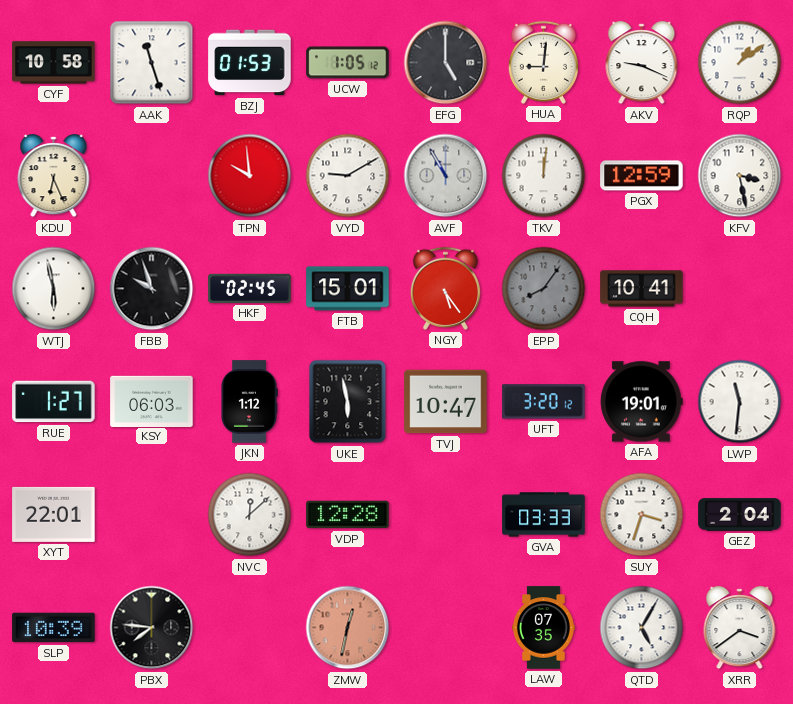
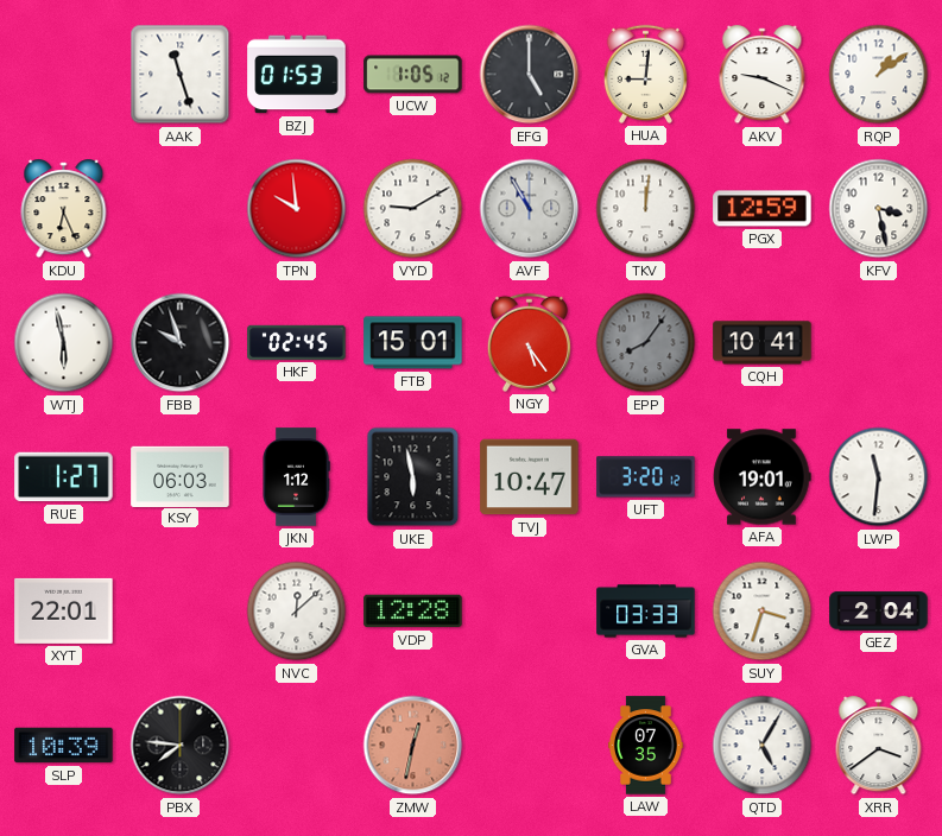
CYF: 10:58 -> none (54, 63)
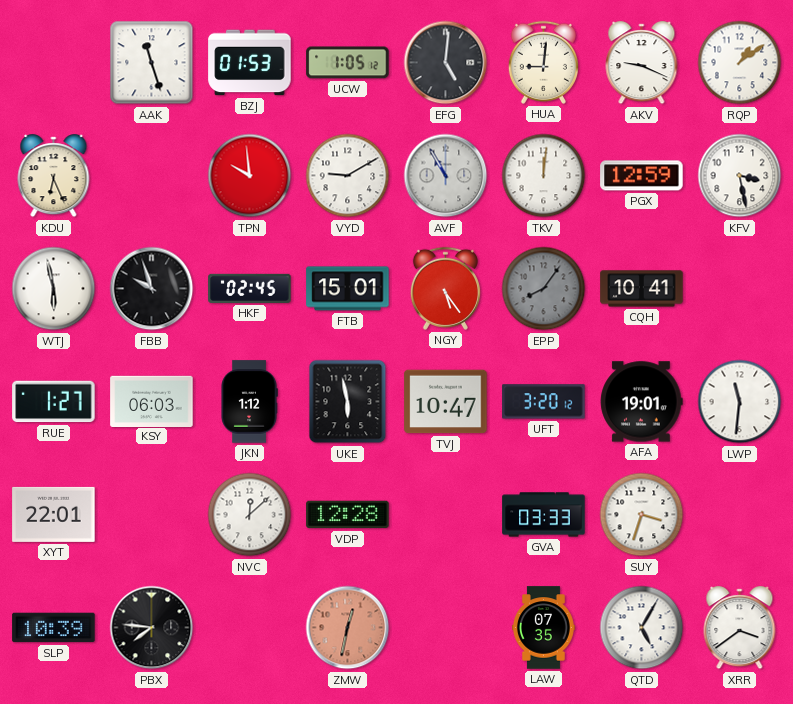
EFG: 5:00 -> 5:01 (446, 63)
GEZ: 2:04 -> none (879, 612)
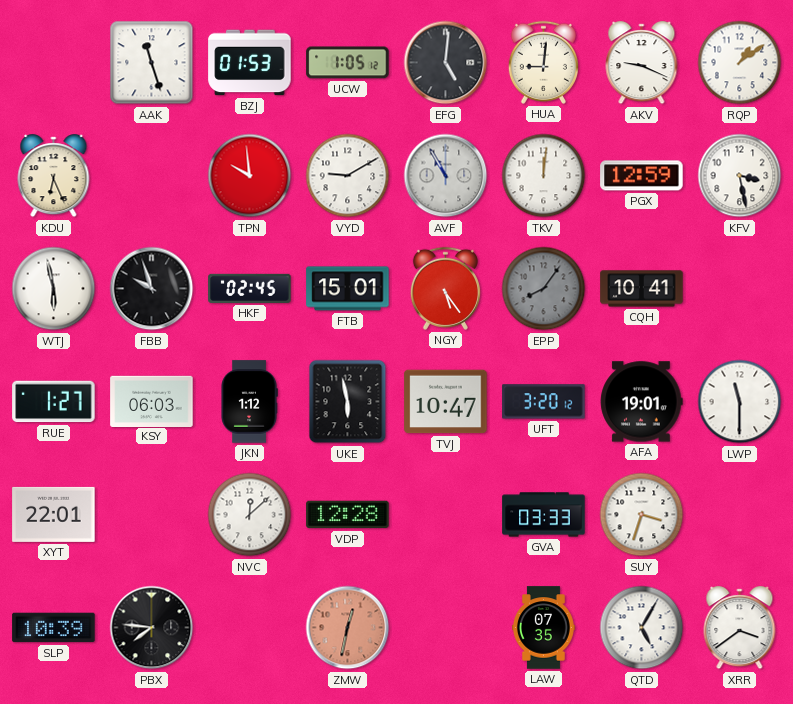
LWP: 11:31 -> 11:30 (740, 402)
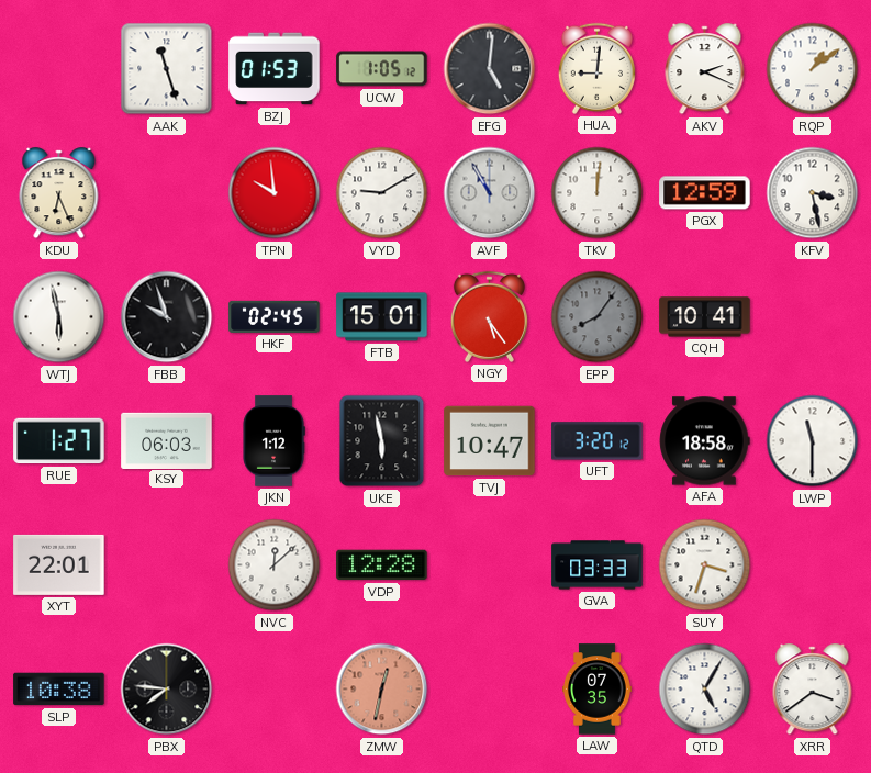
AKV: 9:19 -> 2:19 (705, 69)
AFA: 19:01 -> 18:58 (705, 441)
SLP: 10:39 -> 10:38 (59, 690)
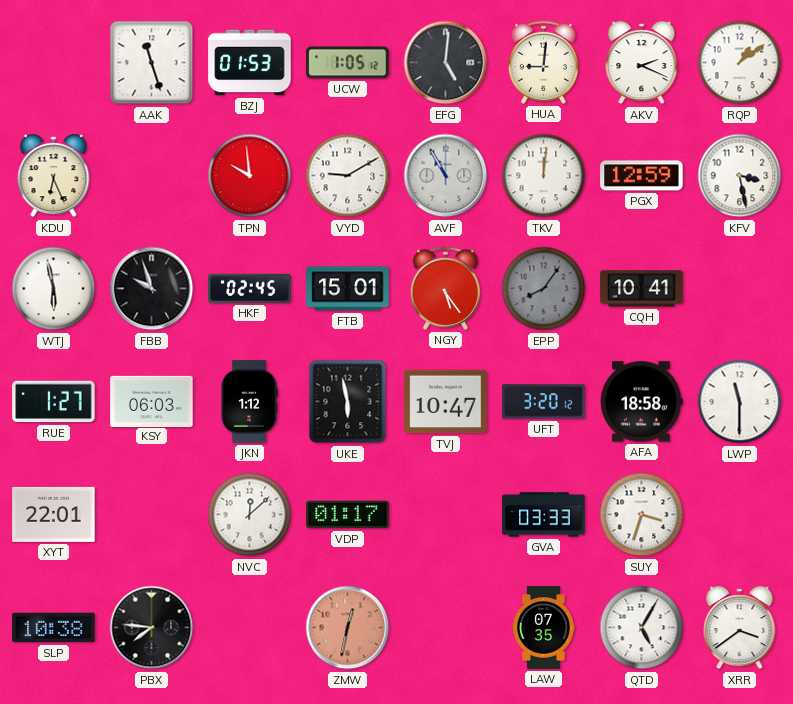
VDP: 12:28 -> 01:17 (348, 515)
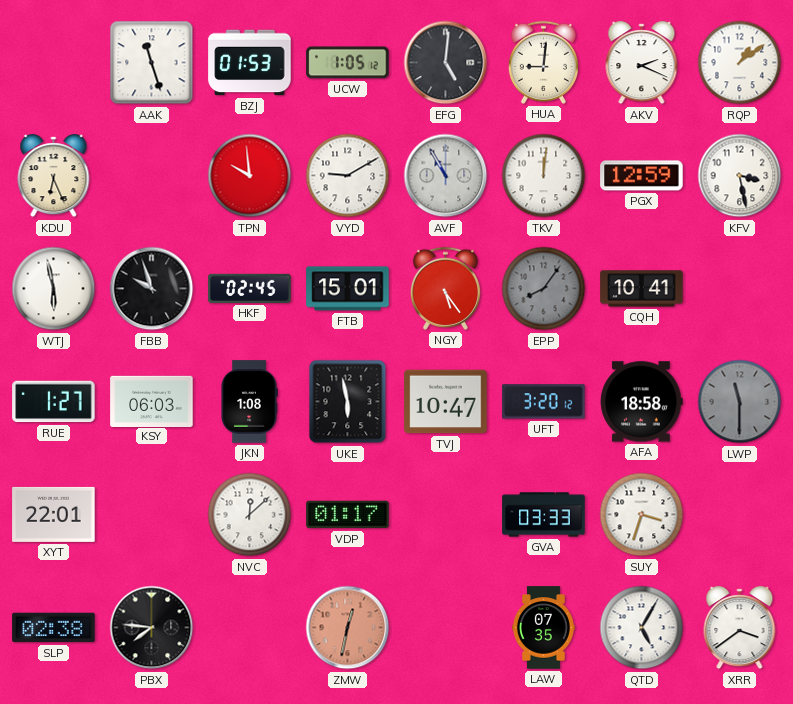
JKN: 1:12 -> 1:08 (249, 402)
LWP dial: white -> grey (740, 402)
SLP: 10:38 -> 02:38 (54, 628)
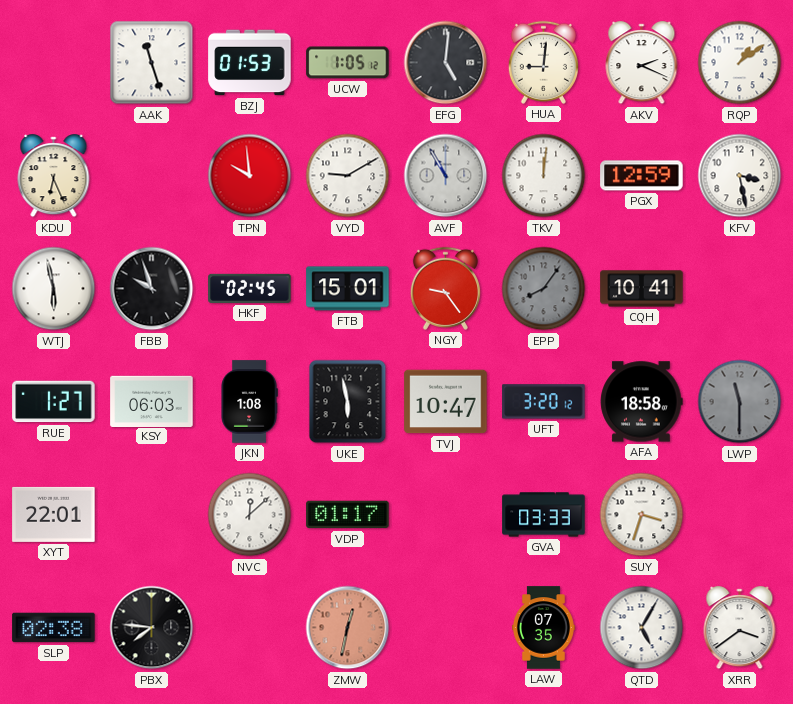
NGY: 5:24 -> 9:24 (445, 288)
